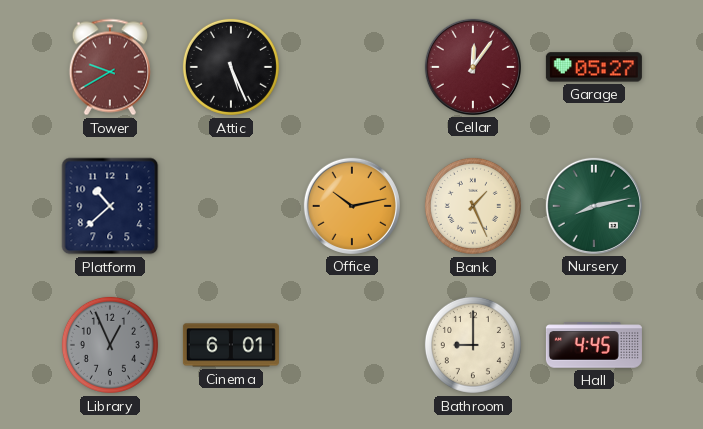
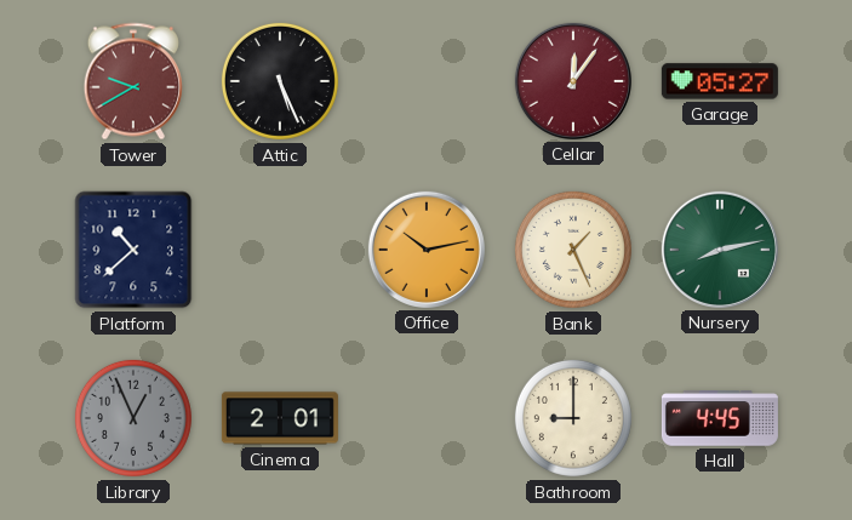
Cinema: 6:01 -> 2:01 (280, 418)
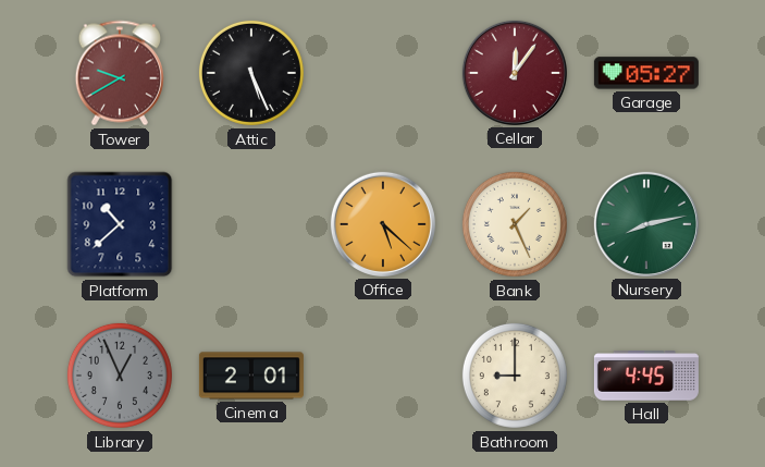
Office: 10:13 -> 5:22 (383, 224)
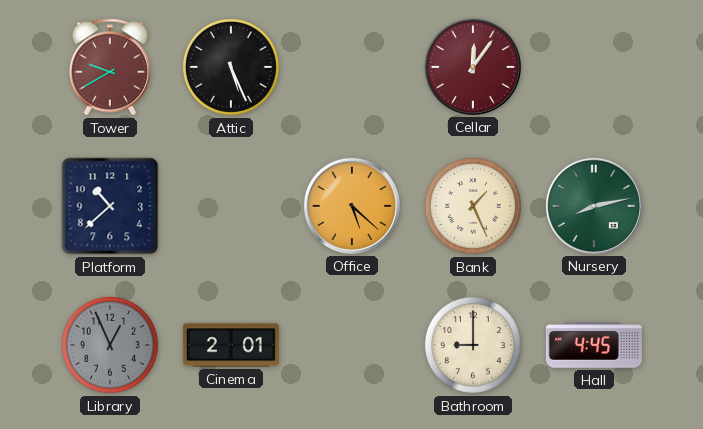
Garage: 05:27 -> none (646, 73)
